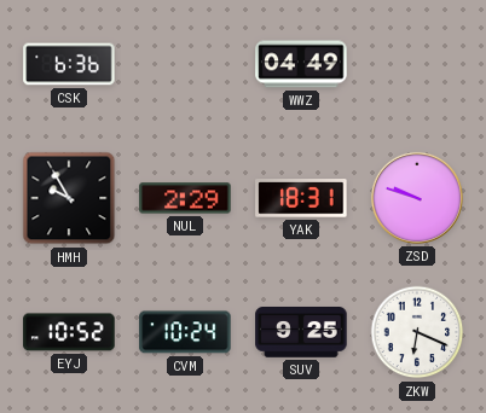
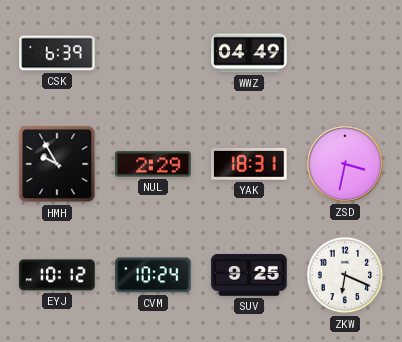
CSK: 6:36 -> 6:39 (57, 53)
ZSD: 9:48 -> 3:32 (345, 164)
EYJ: 10:52 -> 10:12 (57, 275)
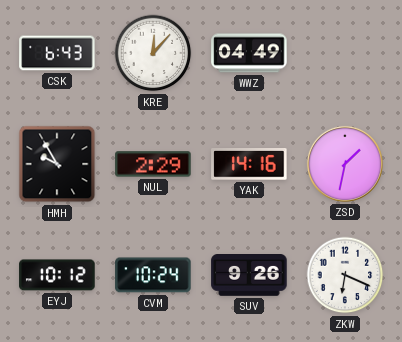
CSK: 6:39 -> 6:43 (57, 53)
KRE: none -> 12:07 (153, 53)
YAK: 18:31 -> 14:16 (249, 165)
ZSD: 3:32 -> 1:32 (345, 164)
SUV: 9:25 -> 9:26 (249, 276)
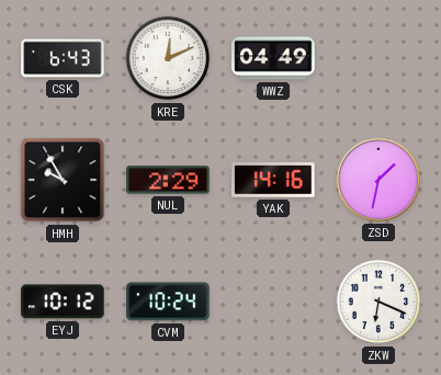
KRE: 12:07 -> 12:11 (168, 58)
SUV: 9:26 -> none (249, 276)
